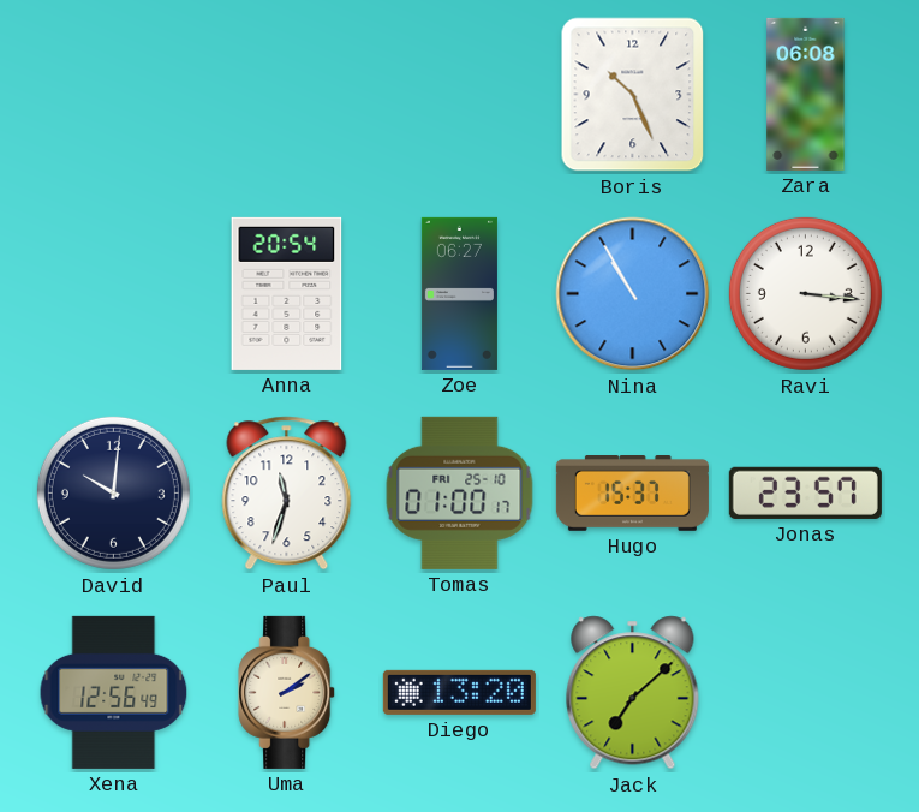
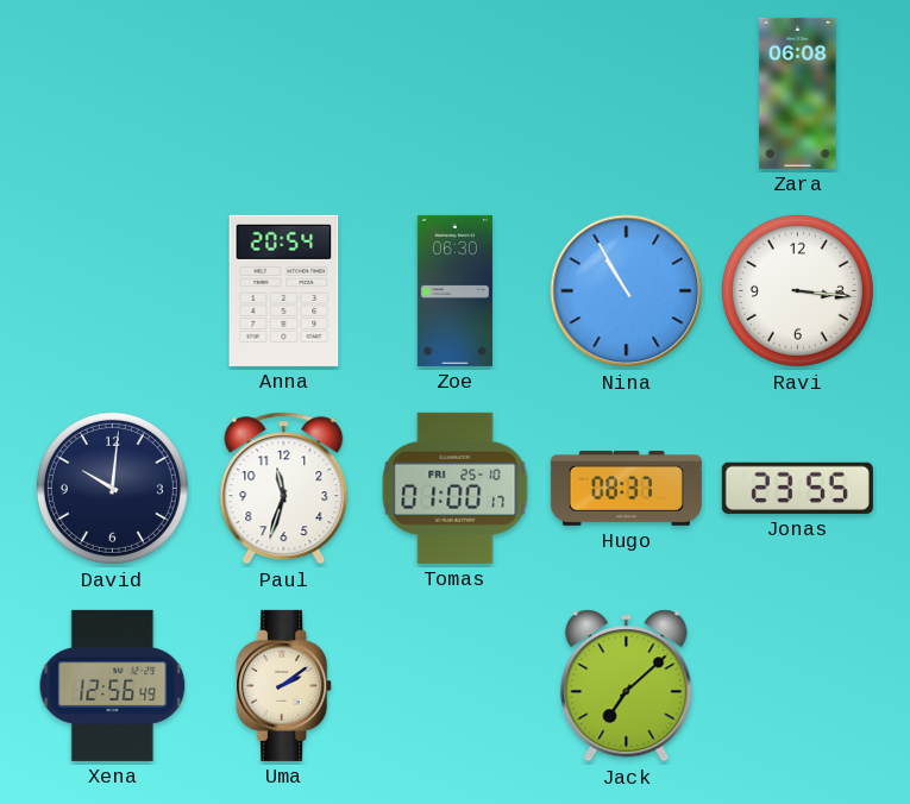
Boris: 10:26 -> none (633, 95)
Zoe: 06:27 -> 06:30 (454, 290)
Hugo: 15:37 -> 08:37 (626, 489)
Jonas: 23:57 -> 23:55 (797, 488)
Diego: 13:20 -> none (459, 692)
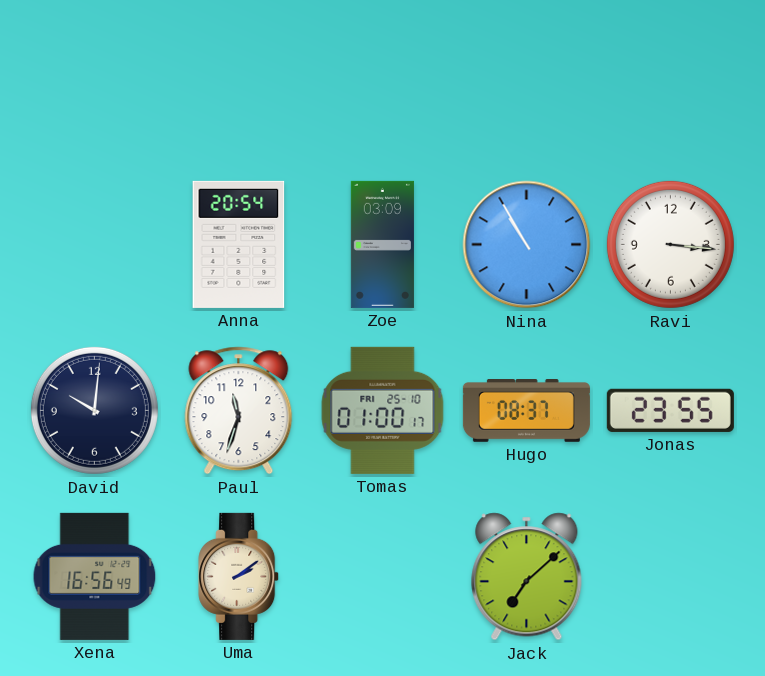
Zara: 06:08 -> none (798, 93)
Zoe: 06:30 -> 03:09 (382, 244)
Xena: 12:56 -> 16:56 (95, 576)
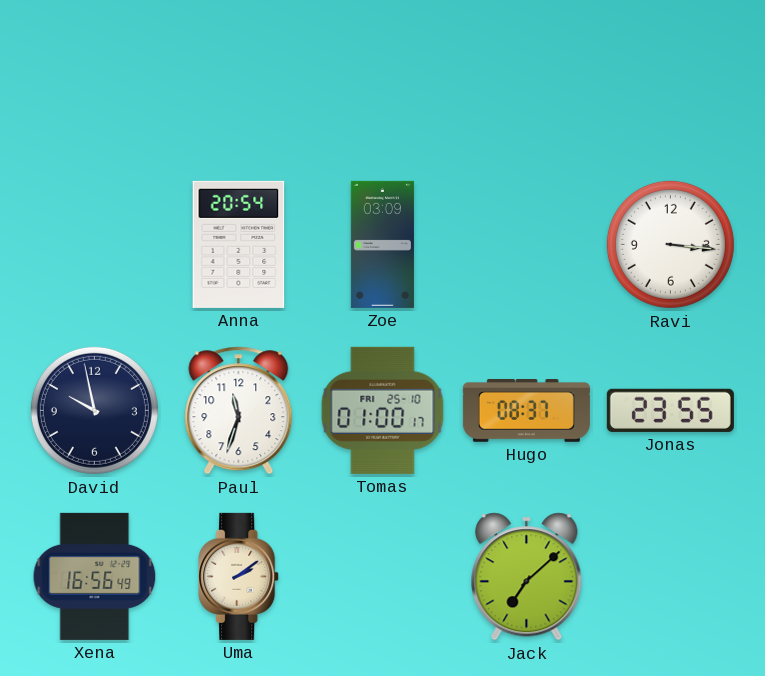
Nina: 10:55 -> none (527, 245)
David: 10:01 -> 9:58 (94, 410)
